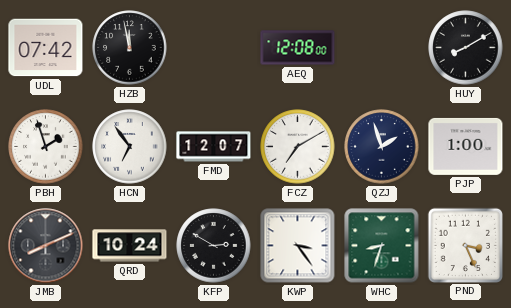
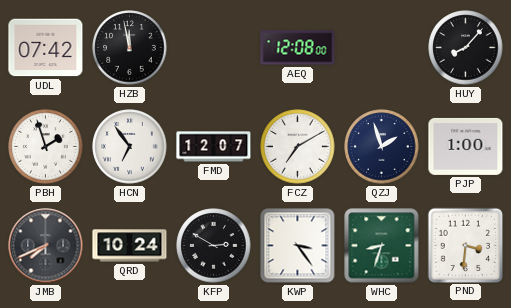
HUY: 8:10 -> 8:07 (466, 48)
JMB: 8:11 -> 7:41 (46, 246)
PND: 3:26 -> 3:31 (465, 245)
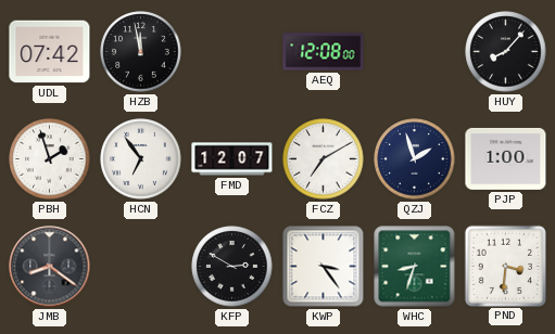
JMB: 7:41 -> 8:21 (50, 267)
QRD: 10:24 -> none (130, 246)
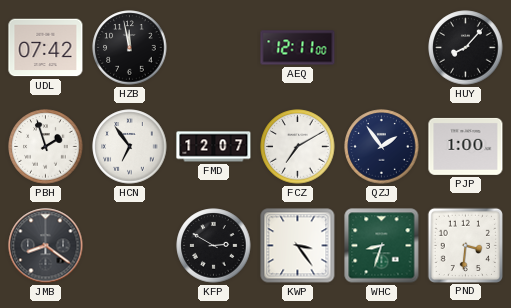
AEQ: 12:08 -> 12:11 (298, 48)
QZJ: 1:57 -> 1:54 (382, 147)
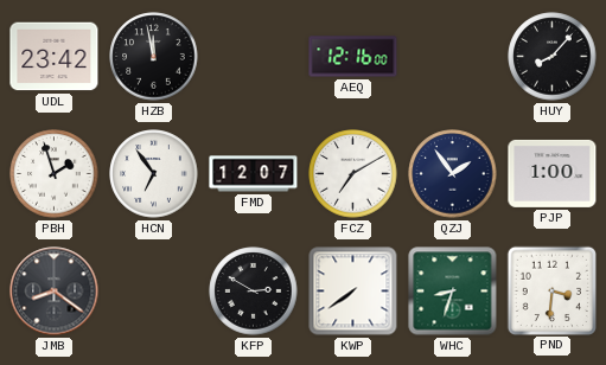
UDL: 07:42 -> 23:42 (55, 57)
AEQ: 12:11 -> 12:16 (353, 57)
KWP: 3:24 -> 7:39 (353, 292)
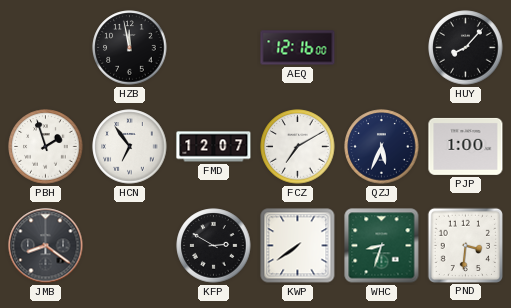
UDL: 23:42 -> none (55, 57)
QZJ: 1:54 -> 5:34 (382, 147)
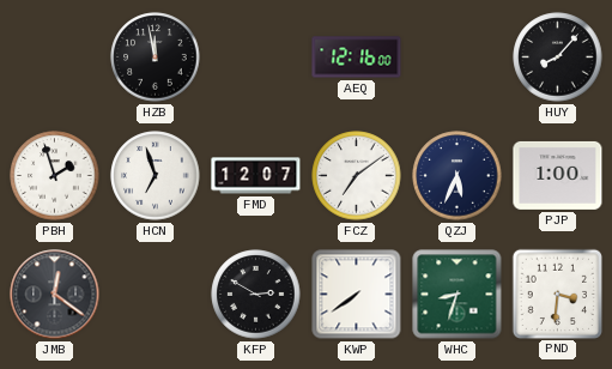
HCN: 6:54 -> 6:57 (156, 176)
FCZ: 7:10 -> 7:09 (357, 176)
JMB: 8:21 -> 12:21 (55, 295)
